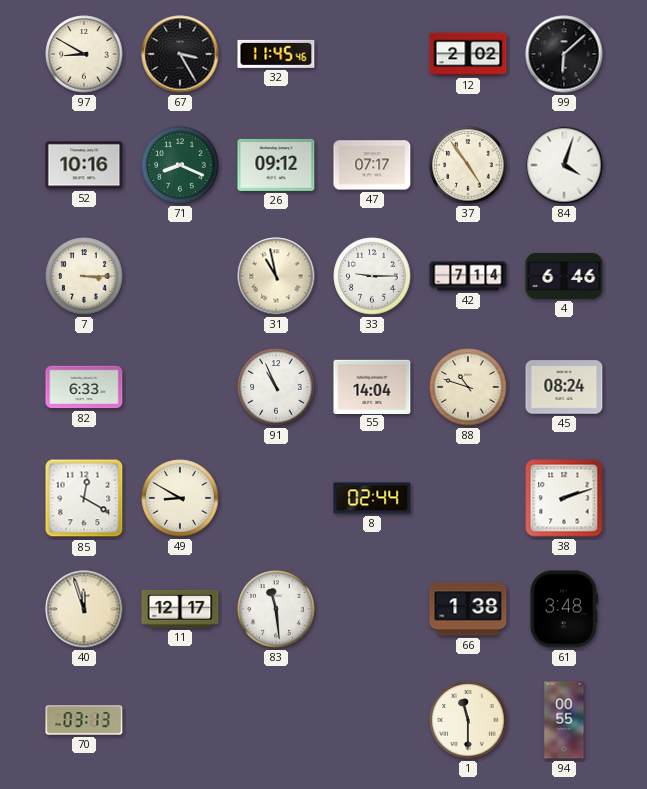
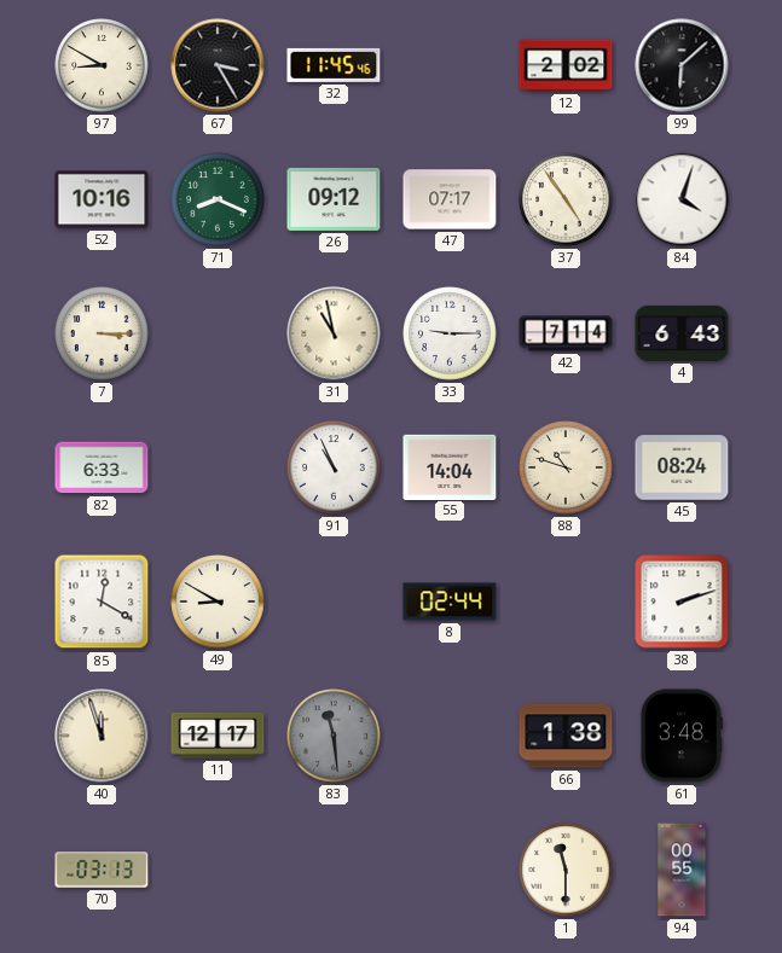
4: 6:46 -> 6:43 (682, 333)
83 dial: white -> grey (334, 736)
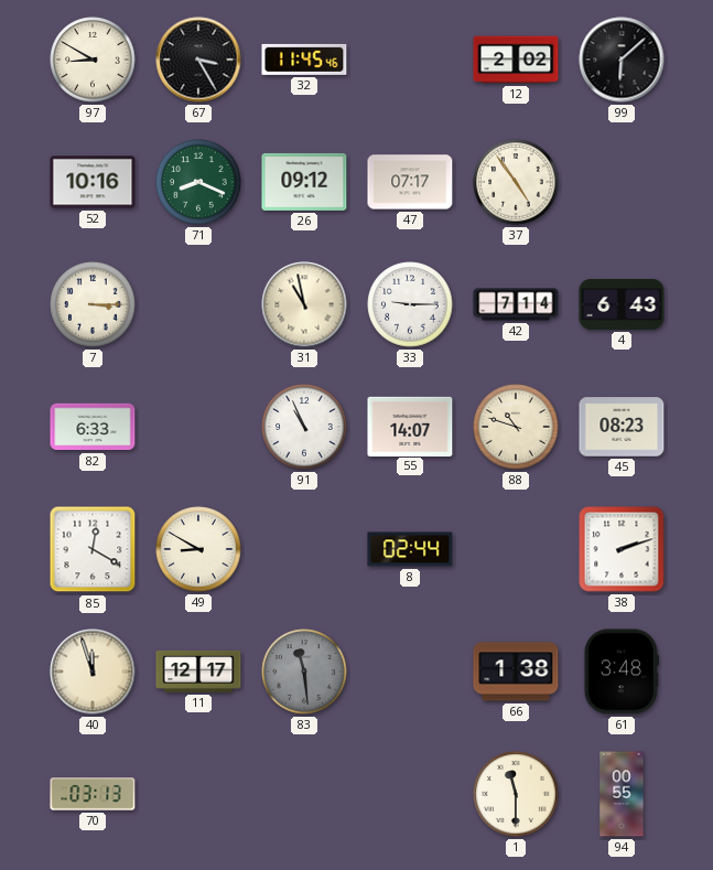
84: 4:03 -> none (682, 199)
55: 14:04 -> 14:07 (410, 426)
45: 08:24 -> 08:23 (622, 427)
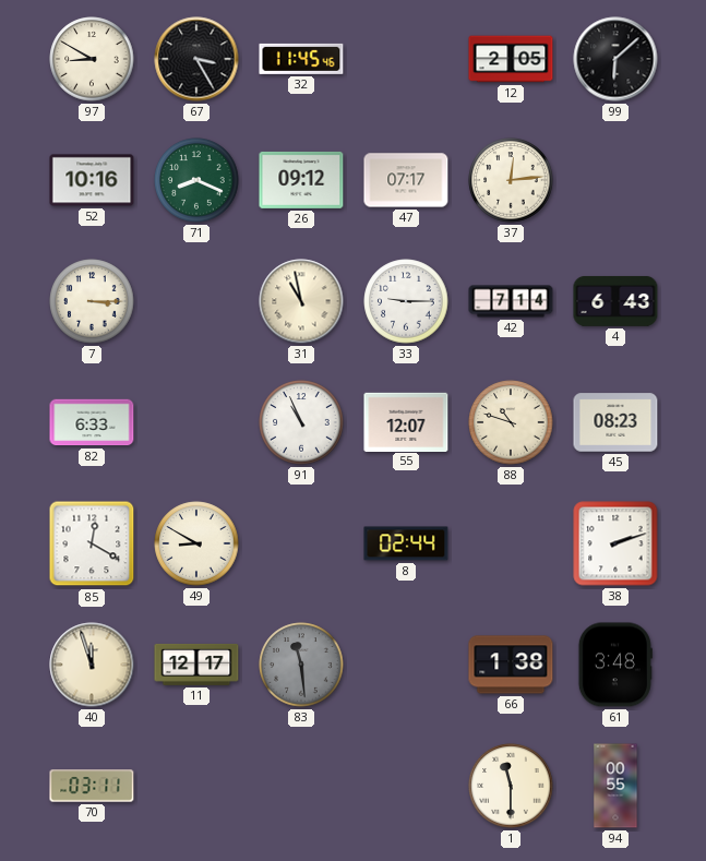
12: 2:02 -> 2:05 (511, 59)
37: 4:54 -> 12:14 (511, 180)
55: 14:07 -> 12:07 (406, 421)
70: 03:13 -> 03:11 (92, 786)
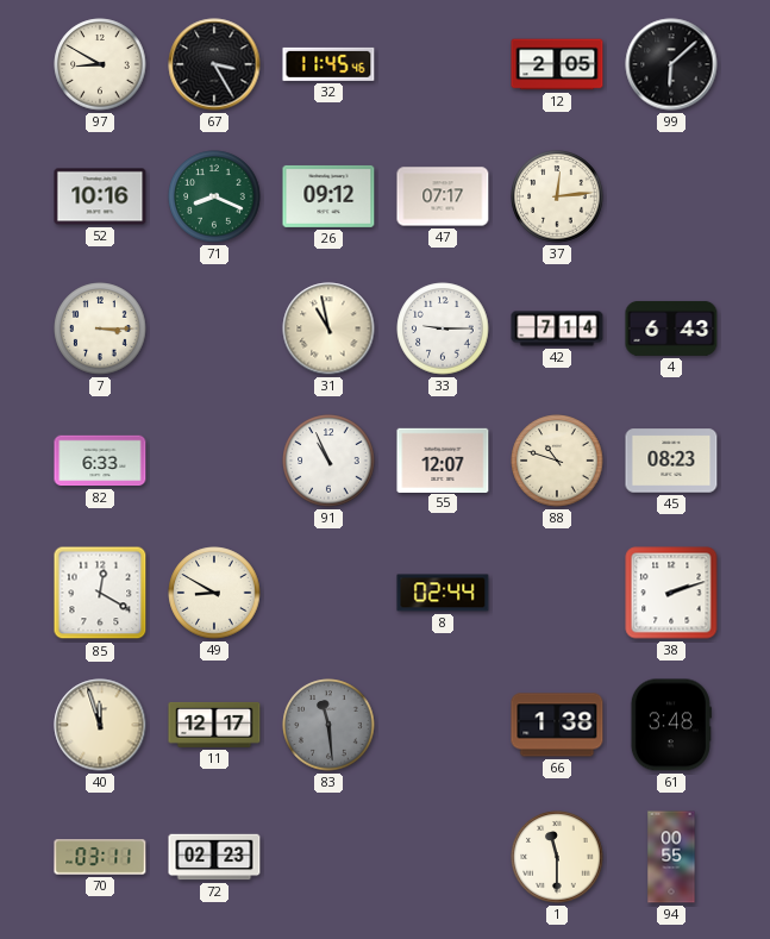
72: none -> 02:23 (214, 857)
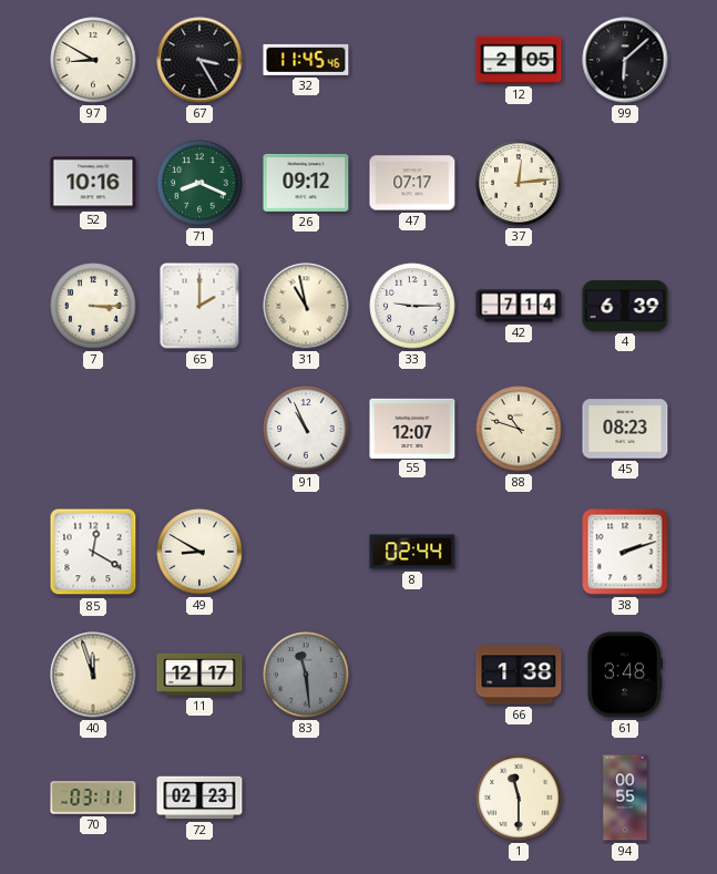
65: none -> 2:00 (199, 306)
4: 6:43 -> 6:39 (625, 306)
82: 6:33 -> none (100, 461)
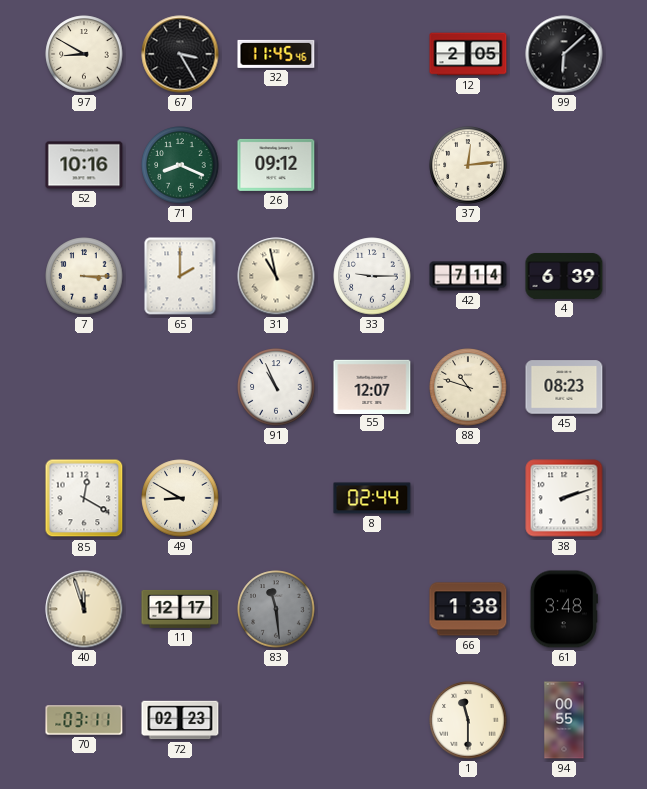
47: 07:17 -> none (412, 183)
